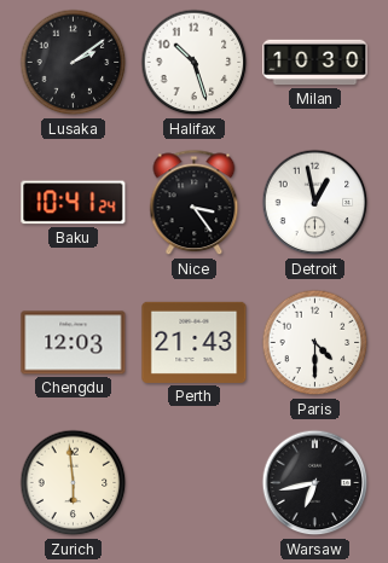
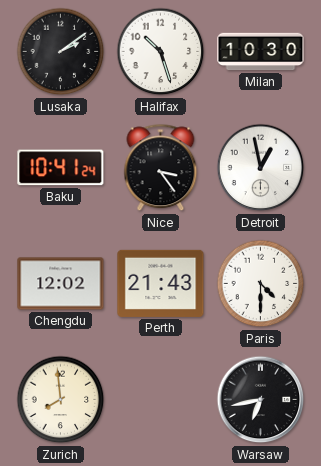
Chengdu: 12:03 -> 12:02 (61, 284)
Zurich: 5:59 -> 7:59 (61, 400)
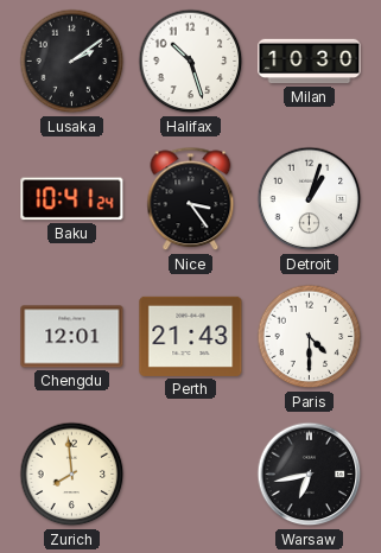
Detroit: 12:58 -> 1:03 (310, 199)
Chengdu: 12:02 -> 12:01 (72, 337)
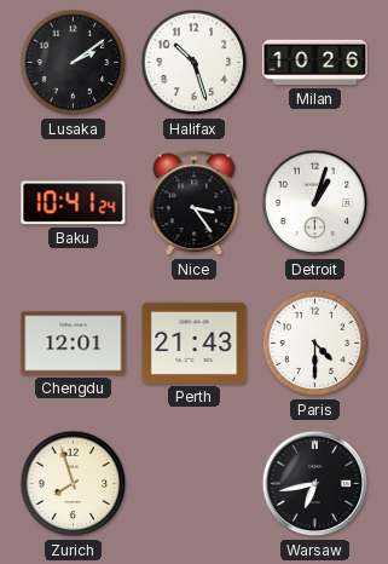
Milan: 10:30 -> 10:26 (315, 63)
Zurich: 7:59 -> 7:57 (74, 484)
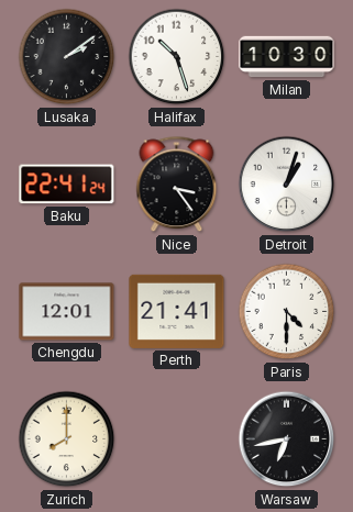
Milan: 10:26 -> 10:30 (287, 57)
Baku: 10:41 -> 22:41 (67, 185)
Perth: 21:43 -> 21:41 (177, 311)
Zurich: 7:57 -> 8:00 (67, 439)
